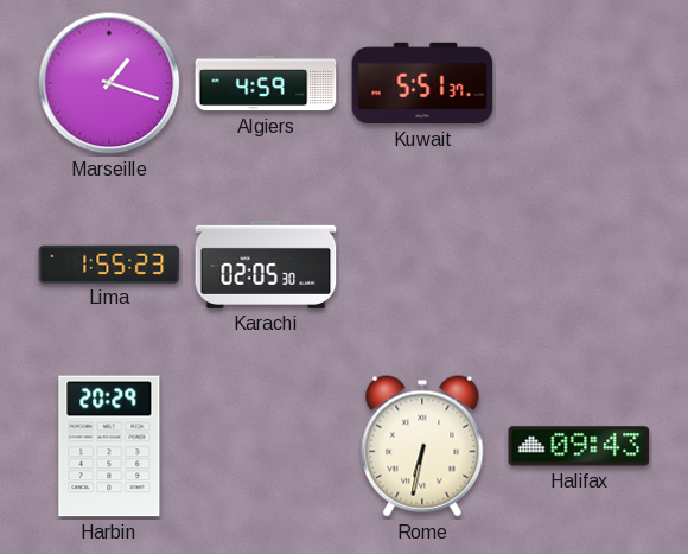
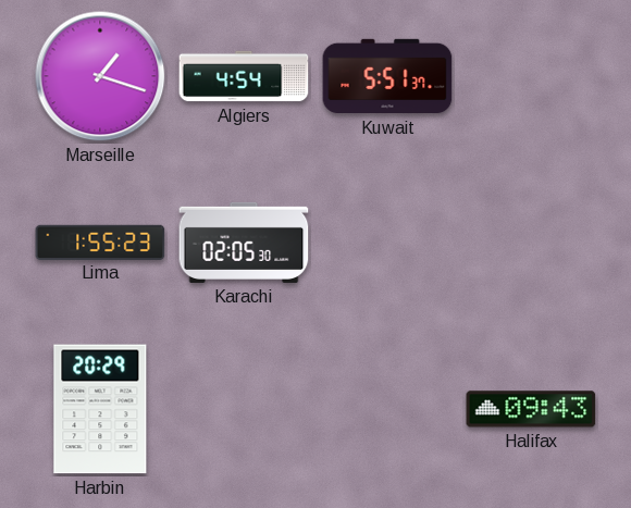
Algiers: 4:59 -> 4:54 (244, 76)
Rome: 6:32 -> none (422, 446)
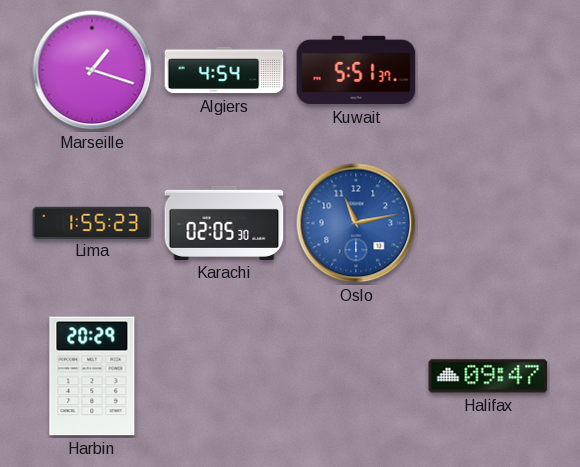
Oslo: none -> 11:13 (356, 223)
Halifax: 09:43 -> 09:47 (488, 376)
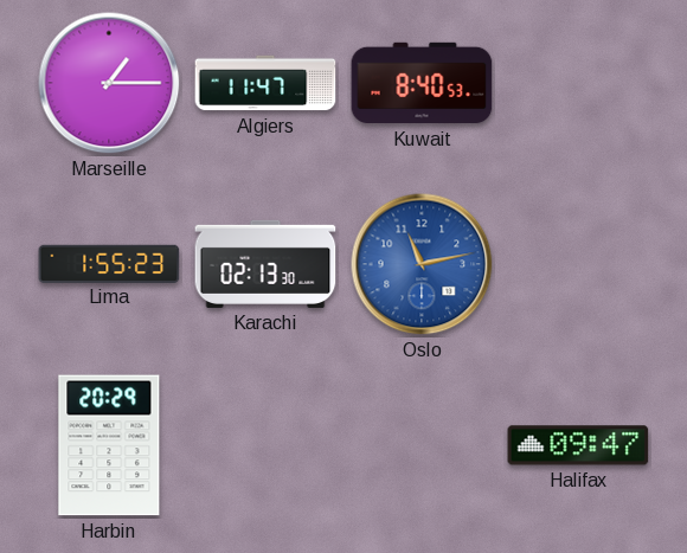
Marseille: 1:18 -> 1:15 (109, 83)
Algiers: 4:54 -> 11:47 (265, 83)
Kuwait: 5:51 -> 8:40 (422, 83)
Karachi: 02:05 -> 02:13 (265, 264)
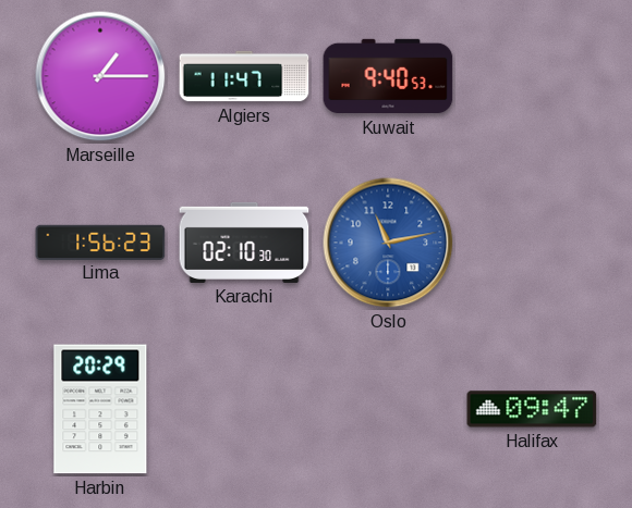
Kuwait: 8:40 -> 9:40 (388, 76)
Lima: 1:55 -> 1:56 (100, 241)
Karachi: 02:13 -> 02:10 (244, 243)
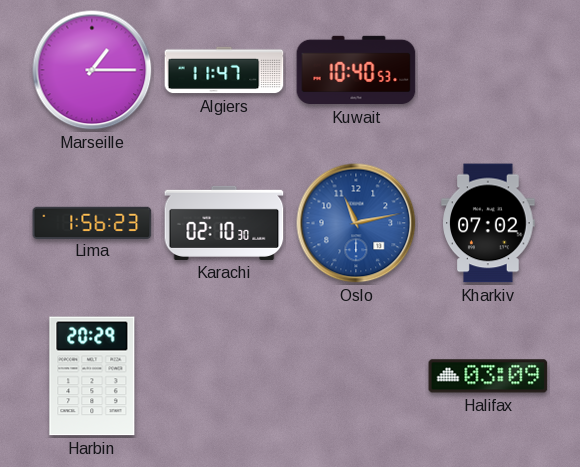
Kuwait: 9:40 -> 10:40 (356, 70)
Kharkiv: none -> 07:02 (488, 223)
Halifax: 09:47 -> 03:09 (488, 376)
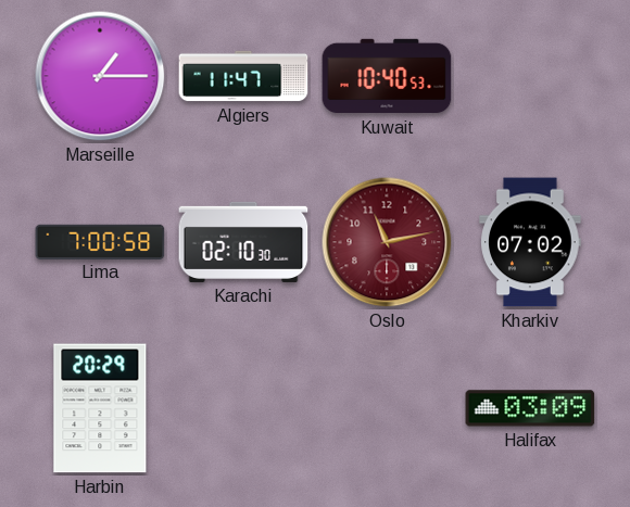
Lima: 1:56 -> 7:00 (100, 241)
Oslo dial: blue -> burgundy (387, 242)
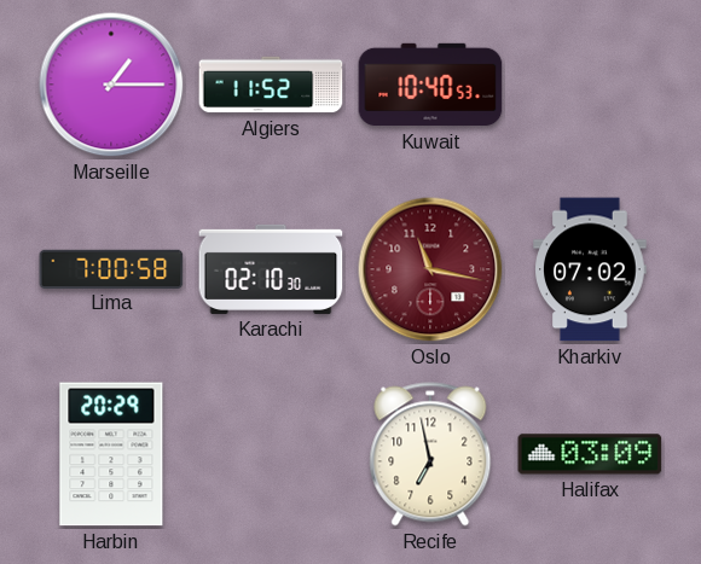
Algiers: 11:47 -> 11:52 (271, 85)
Oslo: 11:13 -> 11:17 (430, 269)
Recife: none -> 6:58 (430, 454)
